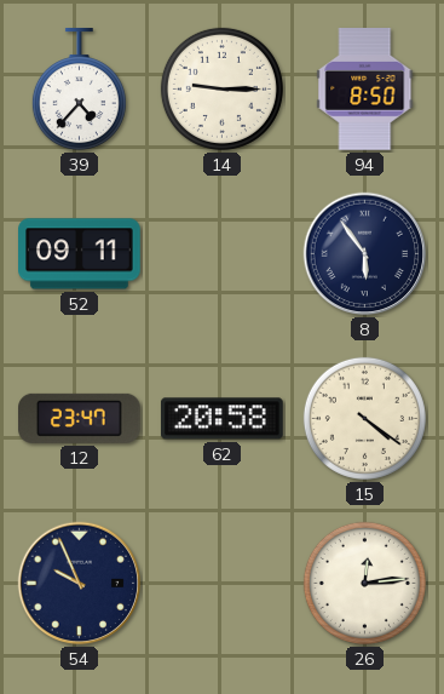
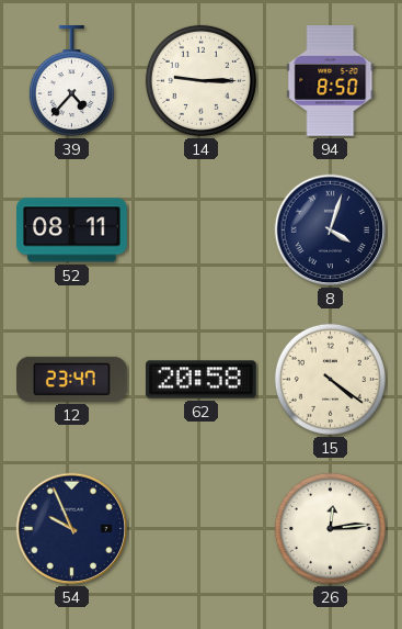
52: 09:11 -> 08:11 (72, 231)
8: 5:54 -> 4:03 (331, 231)
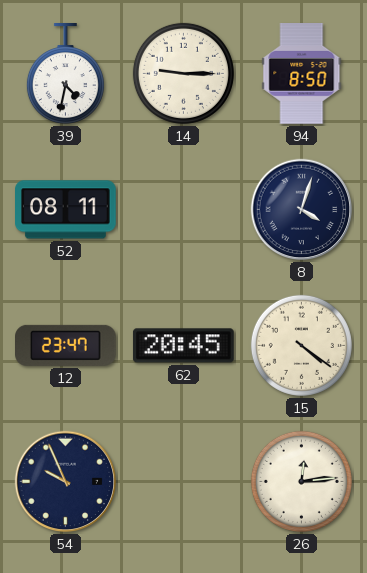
39: 4:37 -> 4:32 (65, 75)
62: 20:58 -> 20:45 (183, 346)
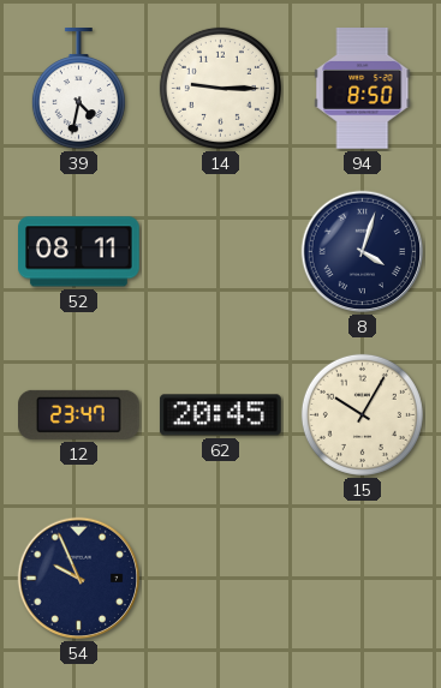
15: 4:21 -> 10:05 (362, 414)
26: 12:14 -> none (301, 481)
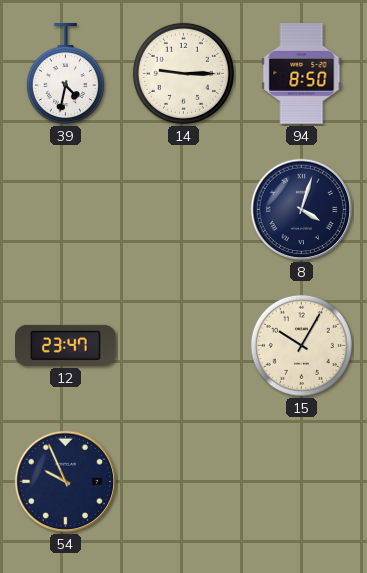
52: 08:11 -> none (79, 252)
62: 20:45 -> none (220, 415)
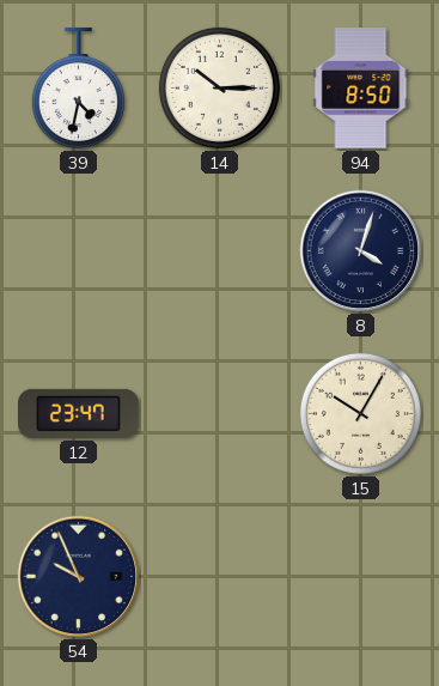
14: 9:15 -> 10:15 (219, 87)
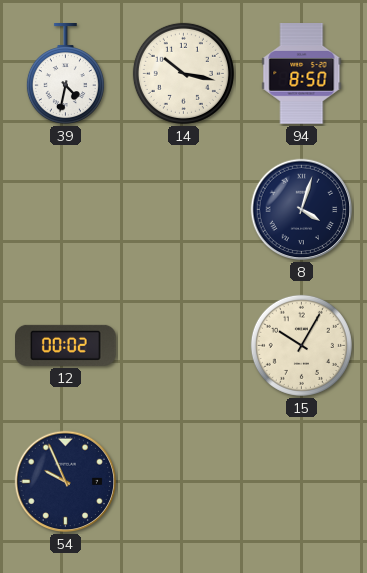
14: 10:15 -> 10:17 (183, 73)
12: 23:47 -> 00:02 (66, 345)
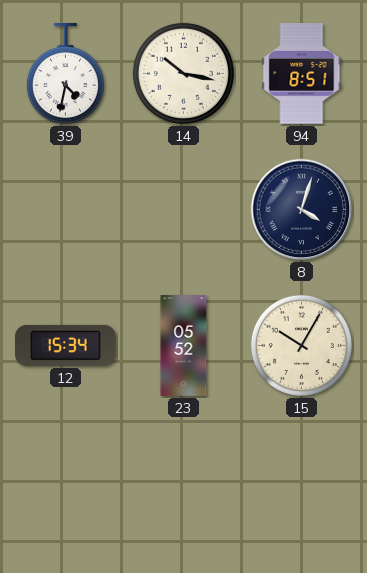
94: 8:50 -> 8:51 (302, 74)
12: 00:02 -> 15:34 (66, 345)
23: none -> 05:52 (184, 346)
54: 9:56 -> none (66, 482)
